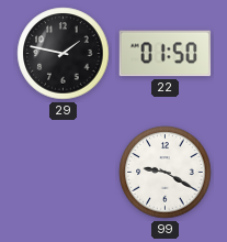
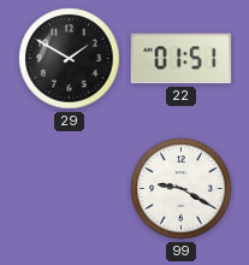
29: 1:47 -> 1:50 (70, 59)
22: 01:50 -> 01:51 (182, 59)
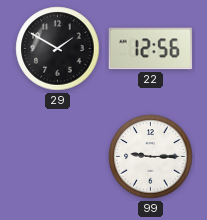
22: 01:51 -> 12:56 (151, 49)
99: 9:20 -> 9:15 (151, 157)
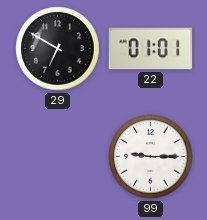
29: 1:50 -> 6:50 (58, 49)
22: 12:56 -> 01:01 (151, 49)
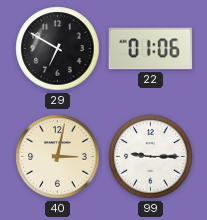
22: 01:01 -> 01:06 (151, 49)
40: none -> 3:02 (58, 157)
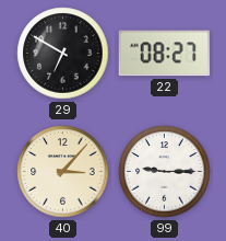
22: 01:06 -> 08:27 (165, 54)
40: 3:02 -> 3:07 (63, 172)
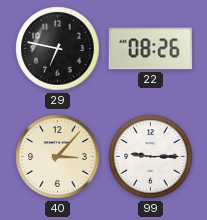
29: 6:50 -> 6:47 (58, 49)
22: 08:27 -> 08:26 (151, 49)
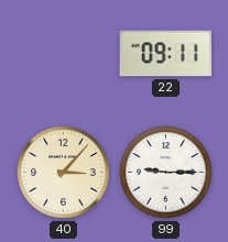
29: 6:47 -> none (58, 49)
22: 08:26 -> 09:11 (166, 54)
